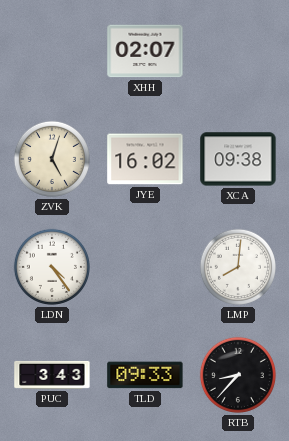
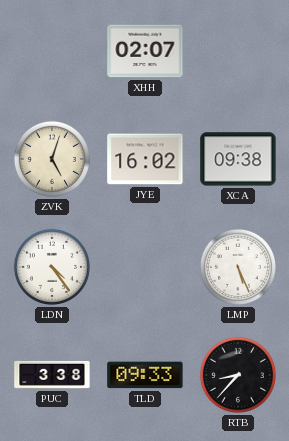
LMP: 8:01 -> 5:26 (238, 267)
PUC: 3:43 -> 3:38 (52, 375)
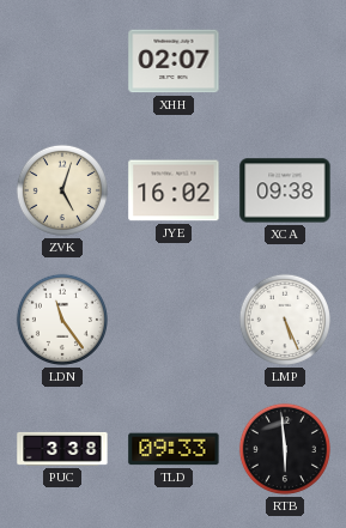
LDN: 4:24 -> 11:24 (62, 320)
RTB: 8:37 -> 5:59 (285, 449)
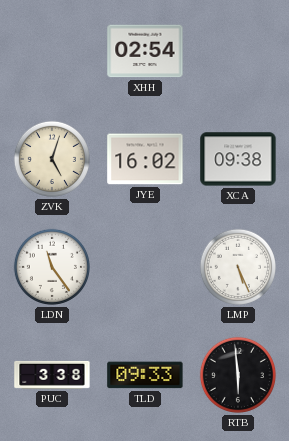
XHH: 02:07 -> 02:54 (145, 51)
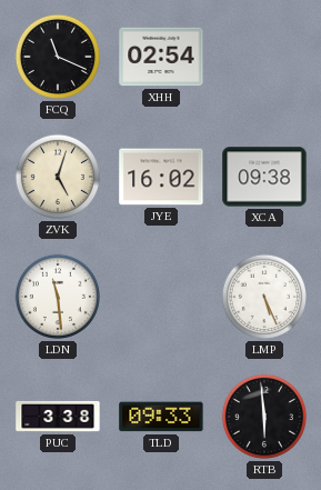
FCQ: none -> 11:19 (58, 57)
LDN: 11:24 -> 11:29 (58, 297)
